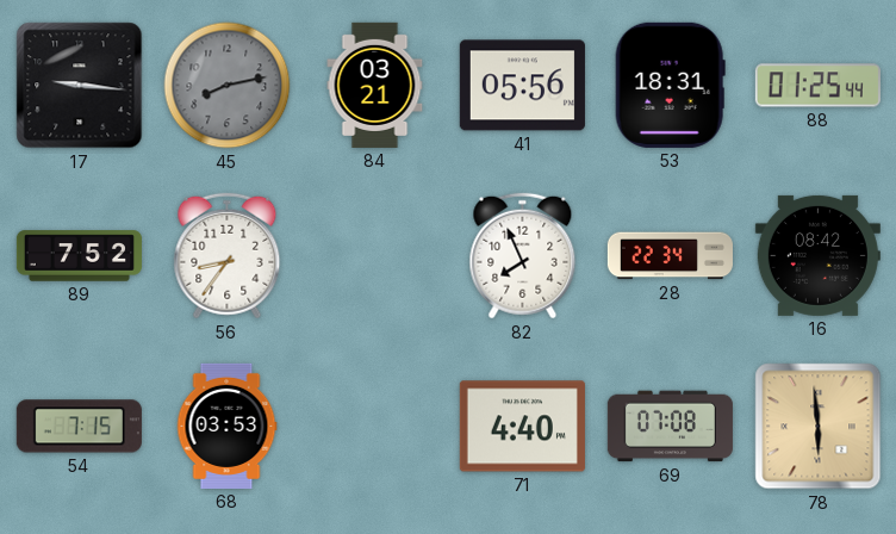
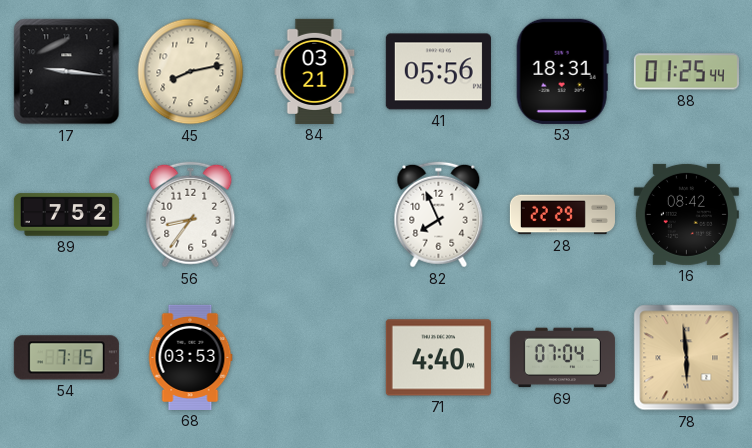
45 dial: grey -> cream (191, 72)
28: 22:34 -> 22:29 (562, 215)
69: 07:08 -> 07:04 (562, 358)
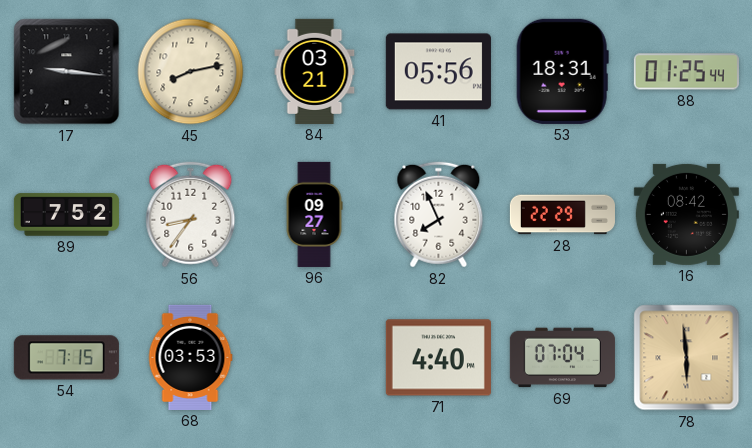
96: none -> 09:27 (314, 214)
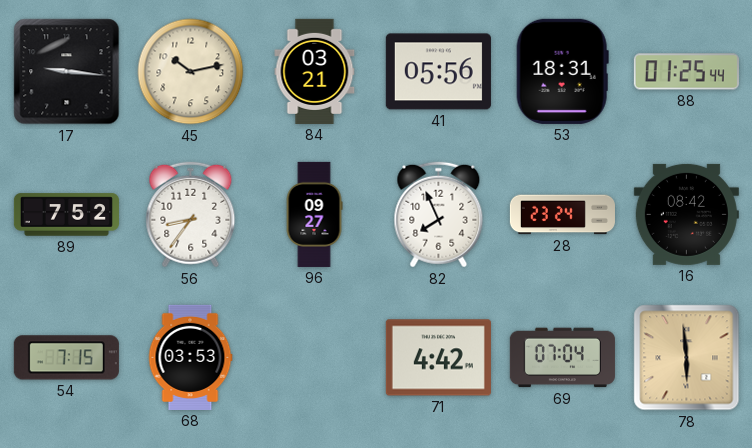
45: 8:13 -> 10:13 (191, 72)
28: 22:29 -> 23:24 (562, 215)
71: 4:40 -> 4:42 (438, 358)
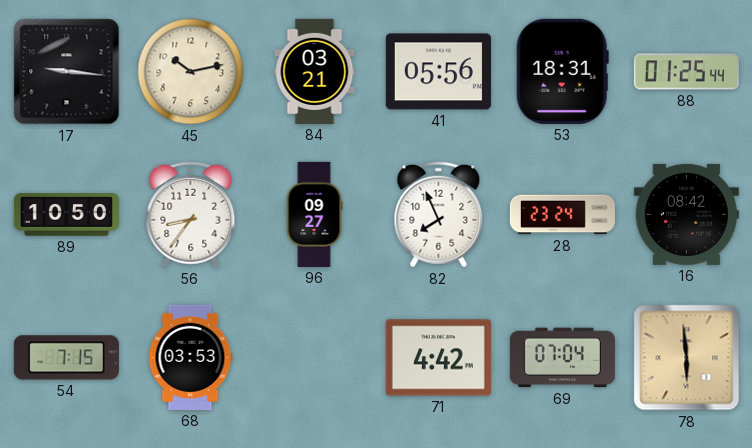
89: 7:52 -> 10:50 (66, 215)
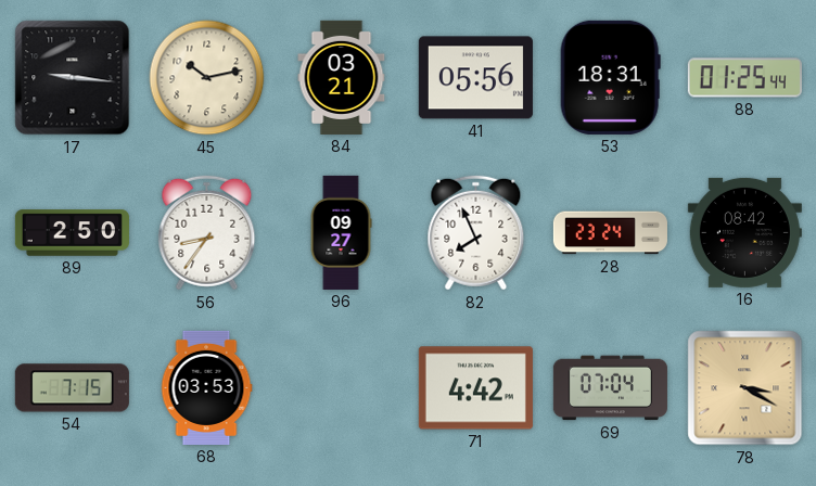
89: 10:50 -> 2:50 (72, 233)
78: 5:59 -> 3:20 (745, 388)
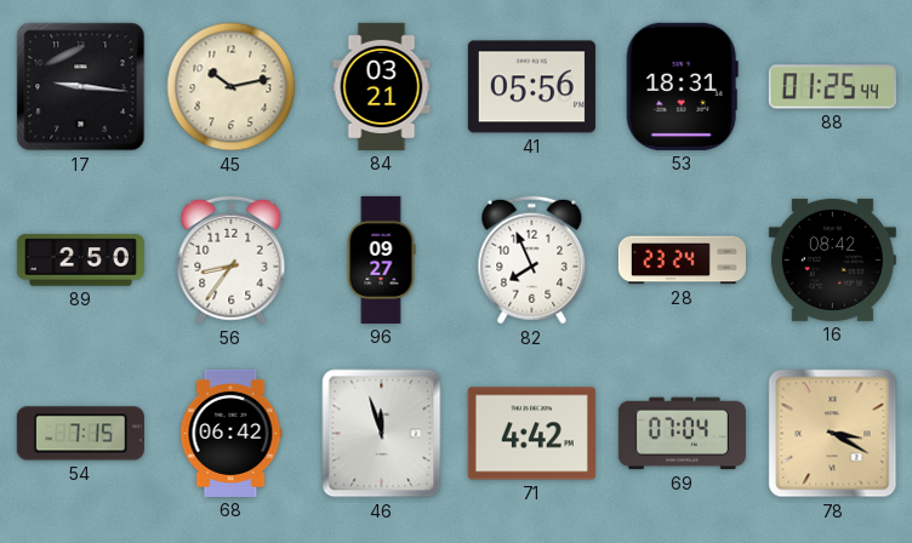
68: 03:53 -> 06:42 (230, 433)
46: none -> 11:57 (382, 434)
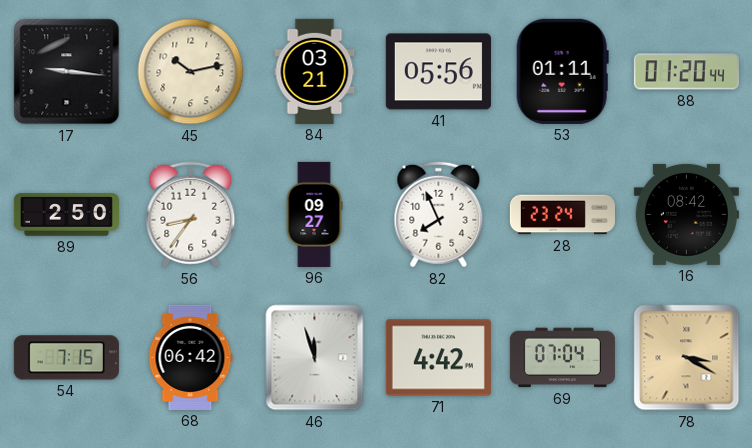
53: 18:31 -> 01:11 (562, 71)
88: 01:25 -> 01:20 (686, 72)
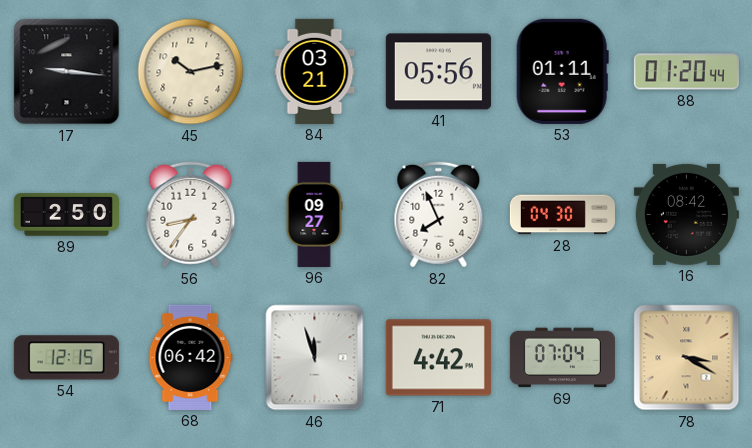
28: 23:24 -> 04:30 (562, 215)
54: 7:15 -> 12:15 (66, 358)
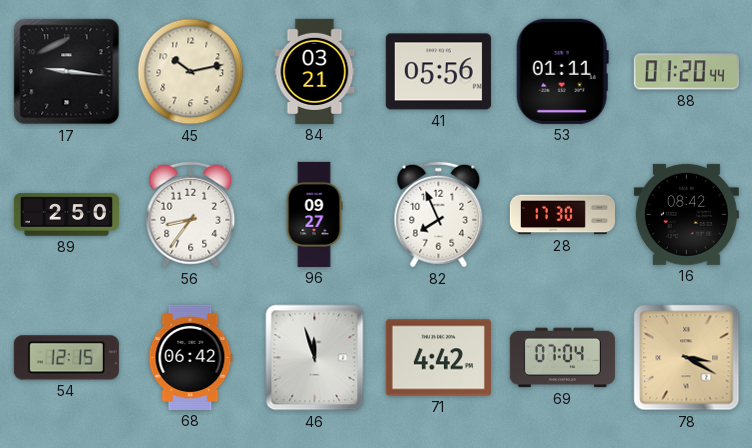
28: 04:30 -> 17:30 (562, 215)
